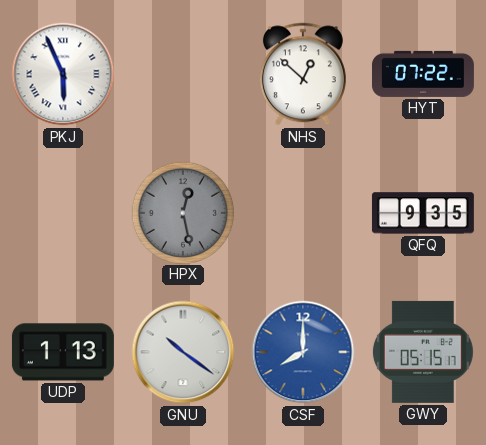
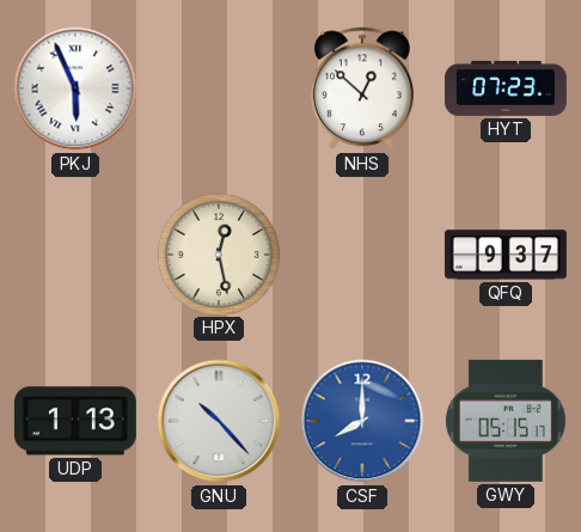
HYT: 07:22 -> 07:23 (506, 88)
HPX dial: grey -> cream (218, 253)
QFQ: 9:35 -> 9:37 (506, 255)
GNU: 10:21 -> 10:23 (219, 421)
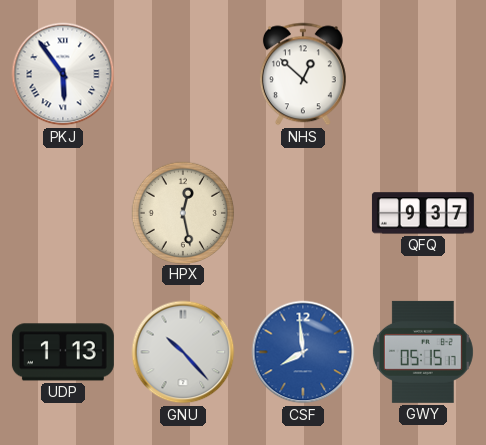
PKJ: 5:56 -> 5:54 (63, 74)
HYT: 07:23 -> none (506, 88)
CSF: 8:00 -> 7:59 (303, 352)
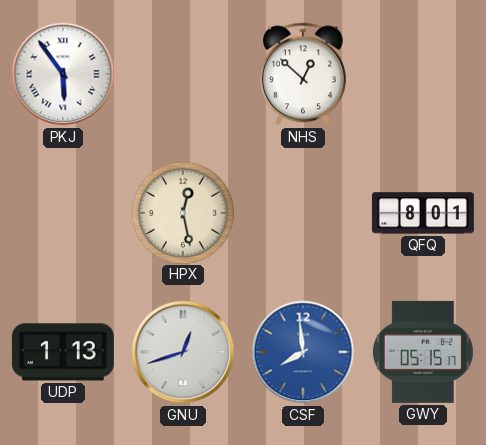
QFQ: 9:37 -> 8:01 (423, 213)
GNU: 10:23 -> 12:42 (183, 352)
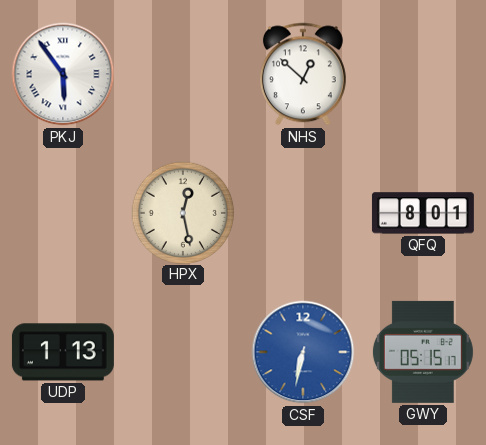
GNU: 12:42 -> none (183, 352)
CSF: 7:59 -> 6:32 (303, 352)
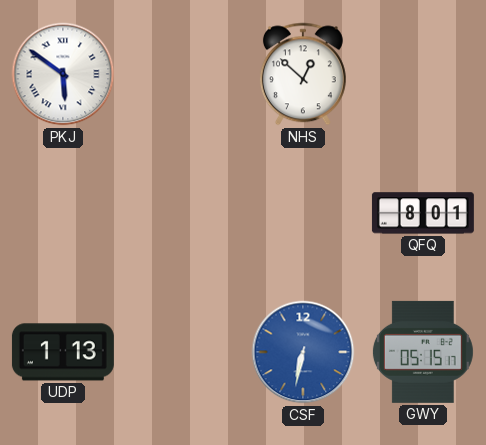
PKJ: 5:54 -> 5:51 (63, 74)
HPX: 12:28 -> none (182, 212)
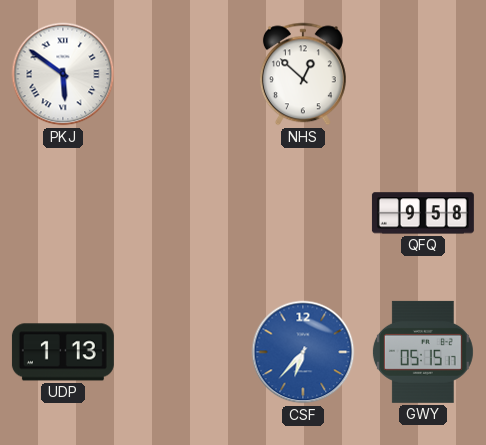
QFQ: 8:01 -> 9:58 (423, 213)
CSF: 6:32 -> 6:37 (303, 352)
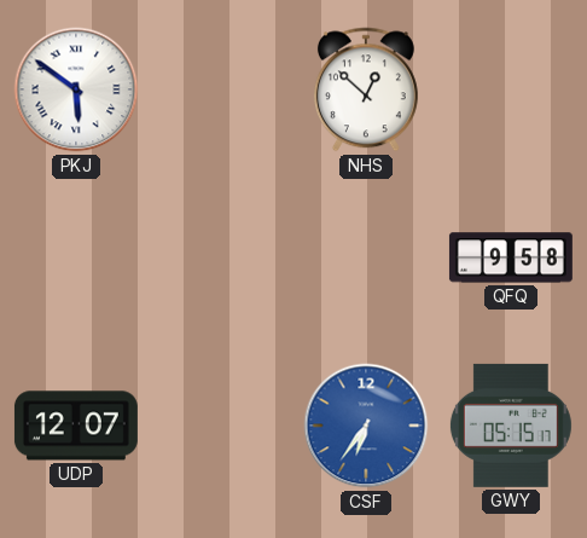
UDP: 1:13 -> 12:07 (76, 426)
CSF: 6:37 -> 6:36 (366, 426)
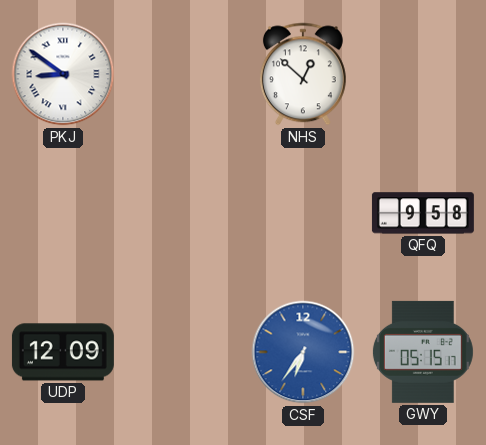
PKJ: 5:51 -> 8:51 (63, 74)
UDP: 12:07 -> 12:09 (63, 352)
